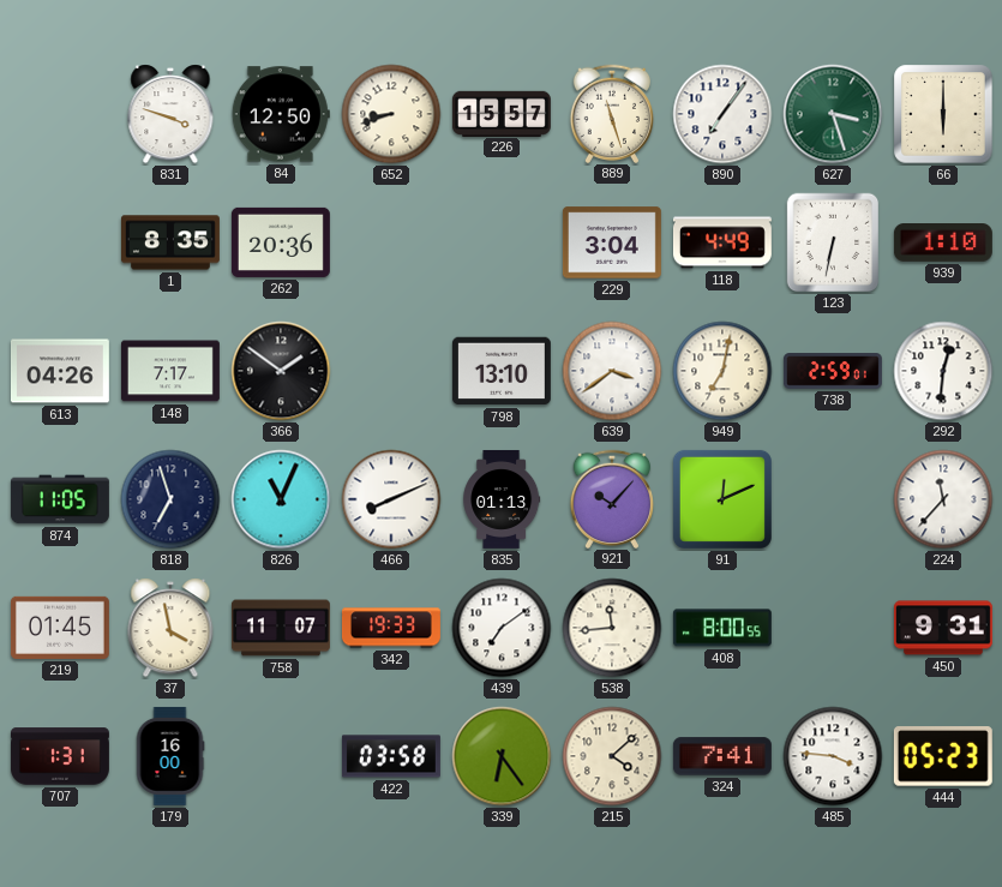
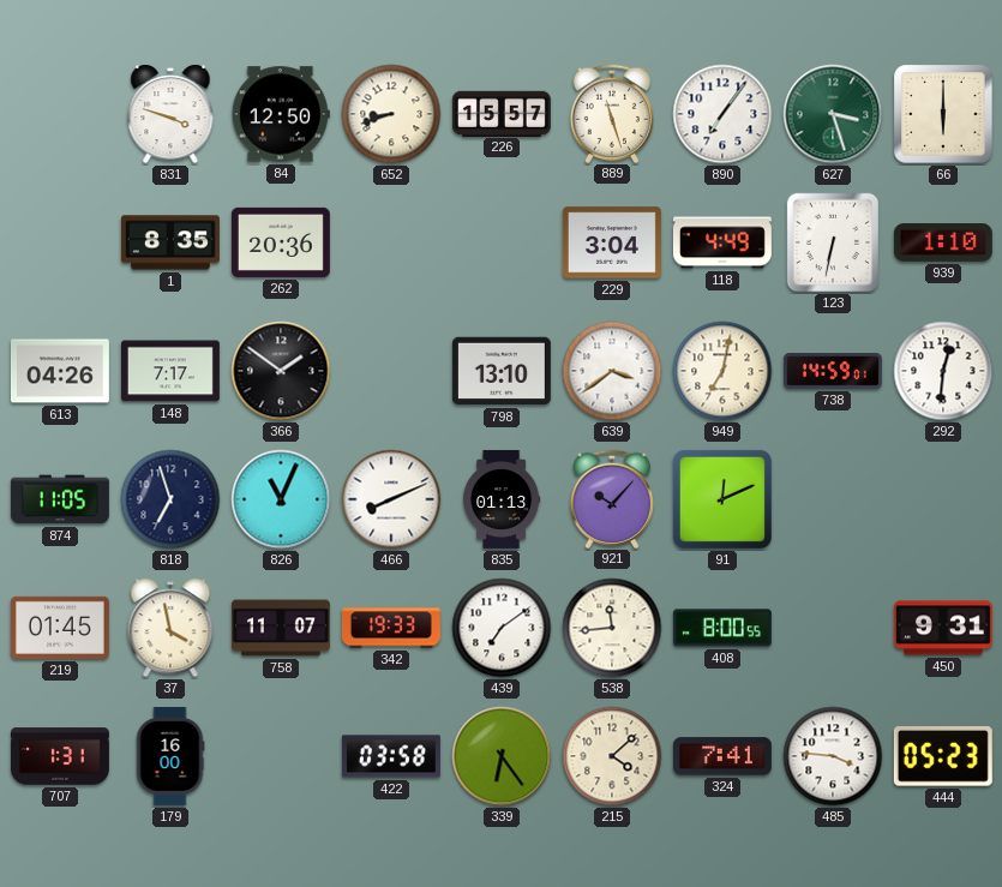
738: 2:59 -> 14:59 (833, 371)
224: 11:37 -> none (943, 499)
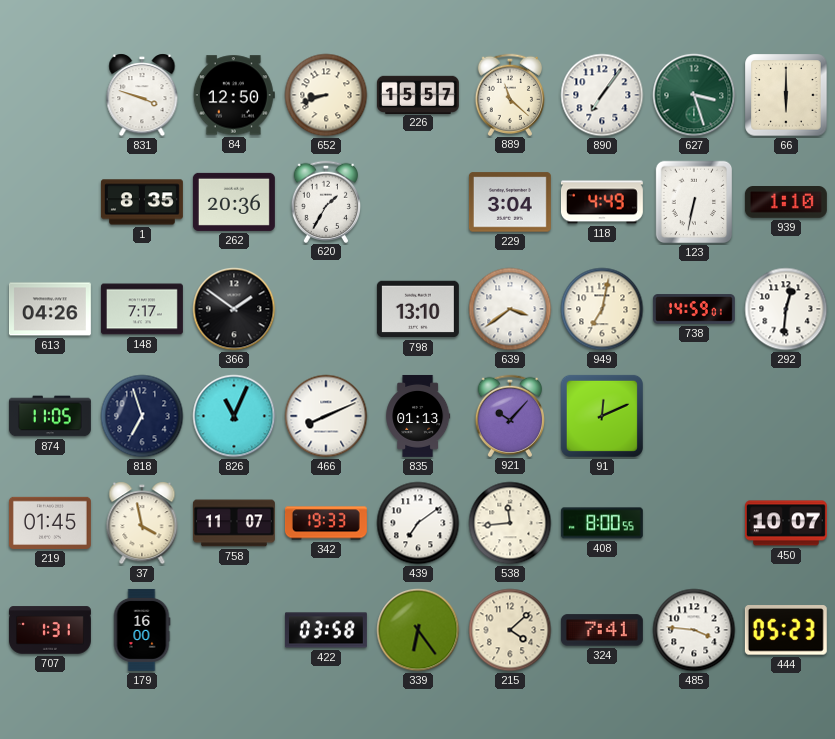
889: 11:27 -> 11:22 (509, 94)
620: none -> 1:35 (325, 201)
450: 9:31 -> 10:07 (786, 523)
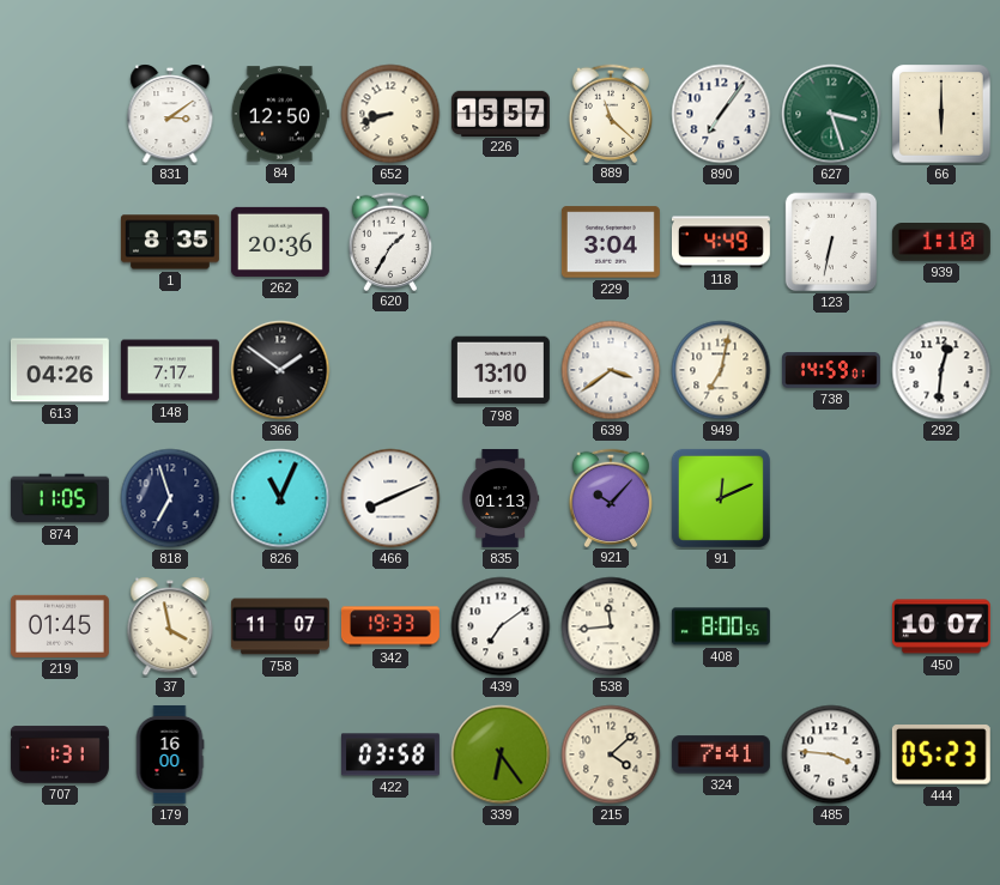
831: 3:48 -> 3:09 (170, 114)
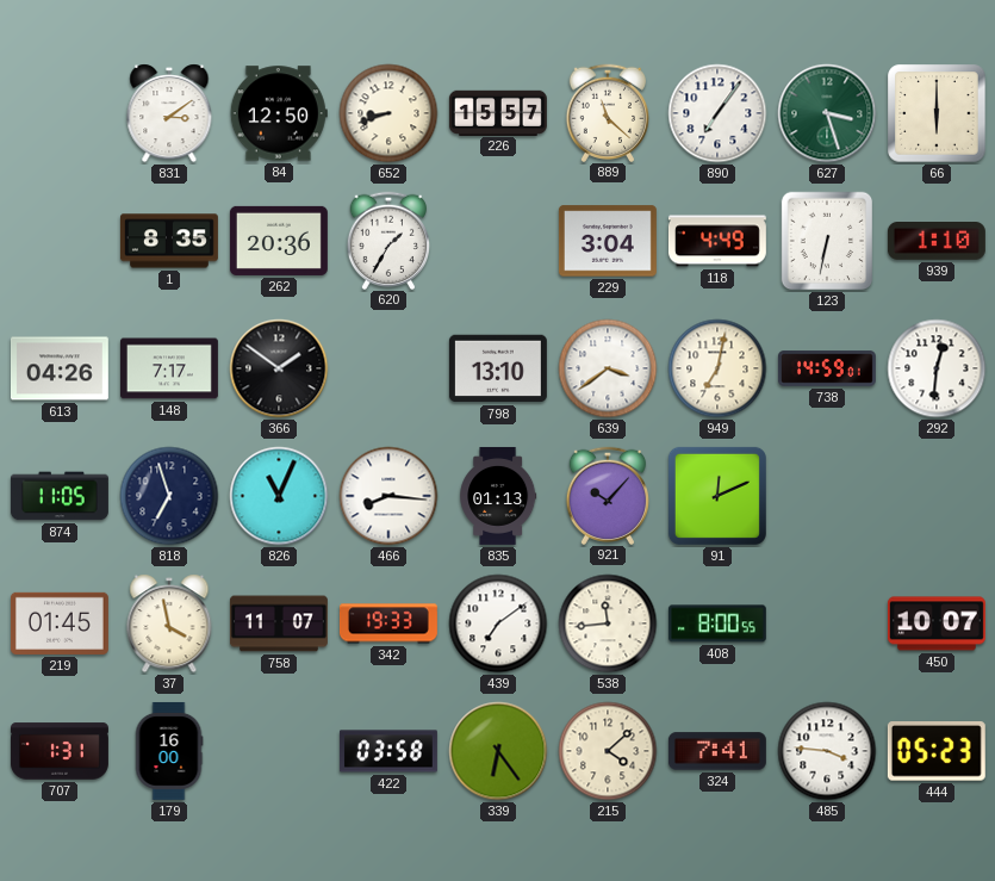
466: 8:11 -> 8:16 (388, 496)
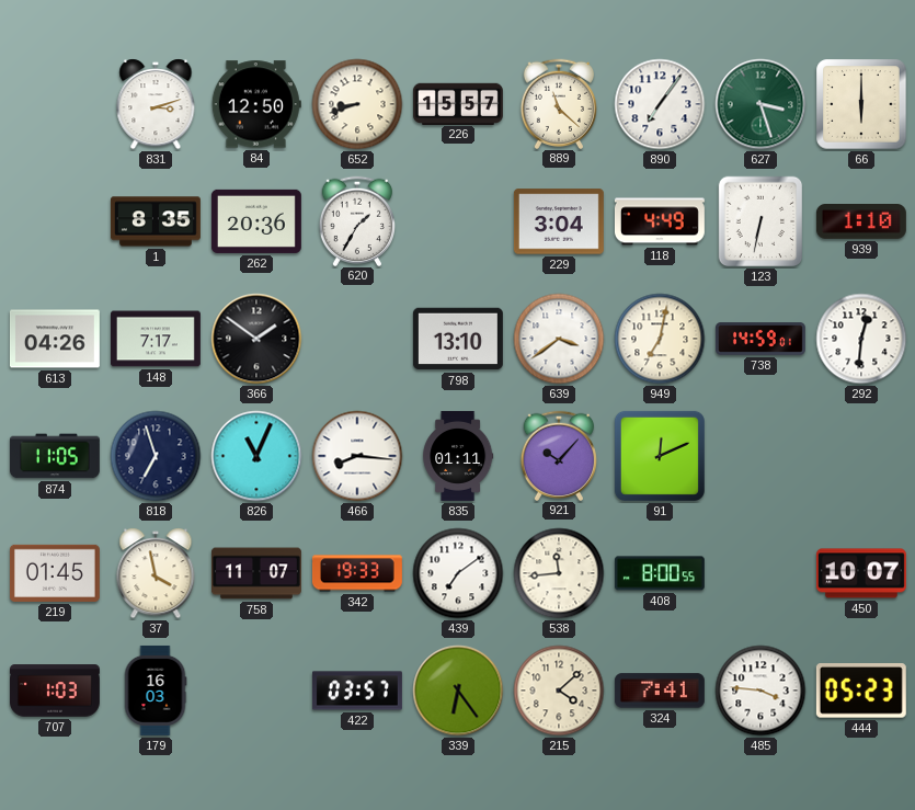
831: 3:09 -> 3:12 (156, 104)
835: 01:13 -> 01:11 (458, 456)
707: 1:31 -> 1:03 (55, 691)
179: 16:00 -> 16:03 (156, 691)
422: 03:58 -> 03:57 (357, 691)
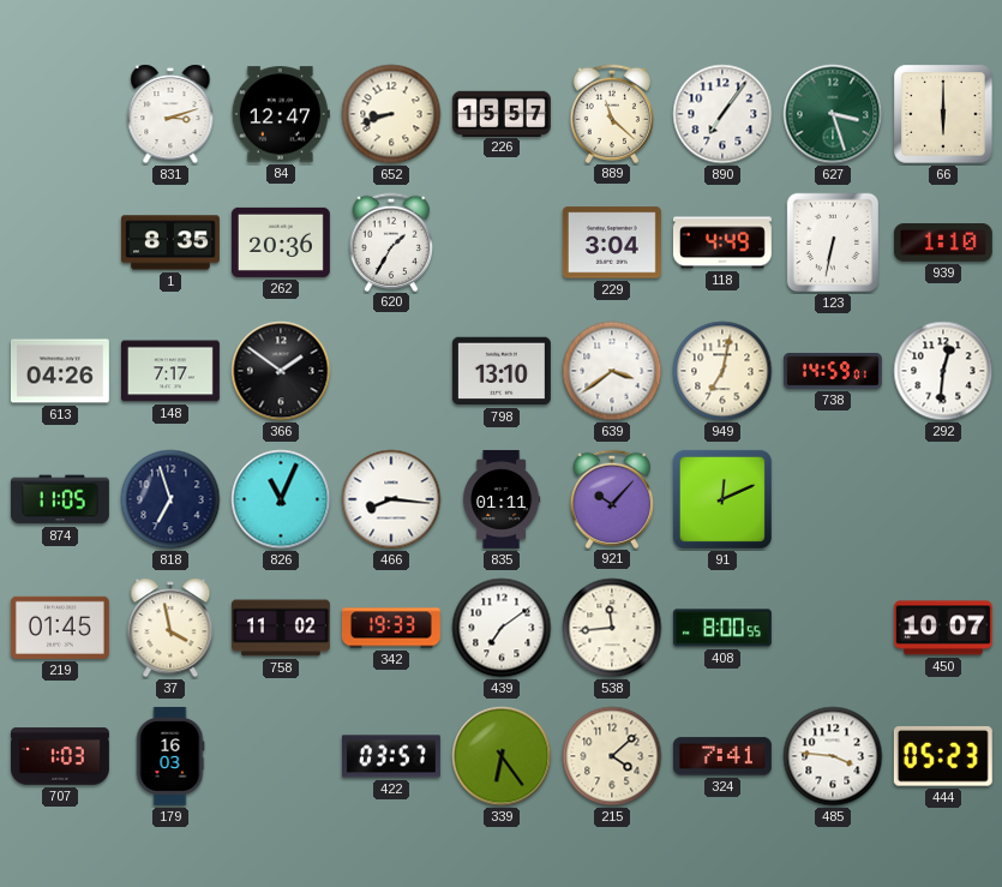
84: 12:50 -> 12:47 (281, 114)
758: 11:07 -> 11:02 (281, 628)
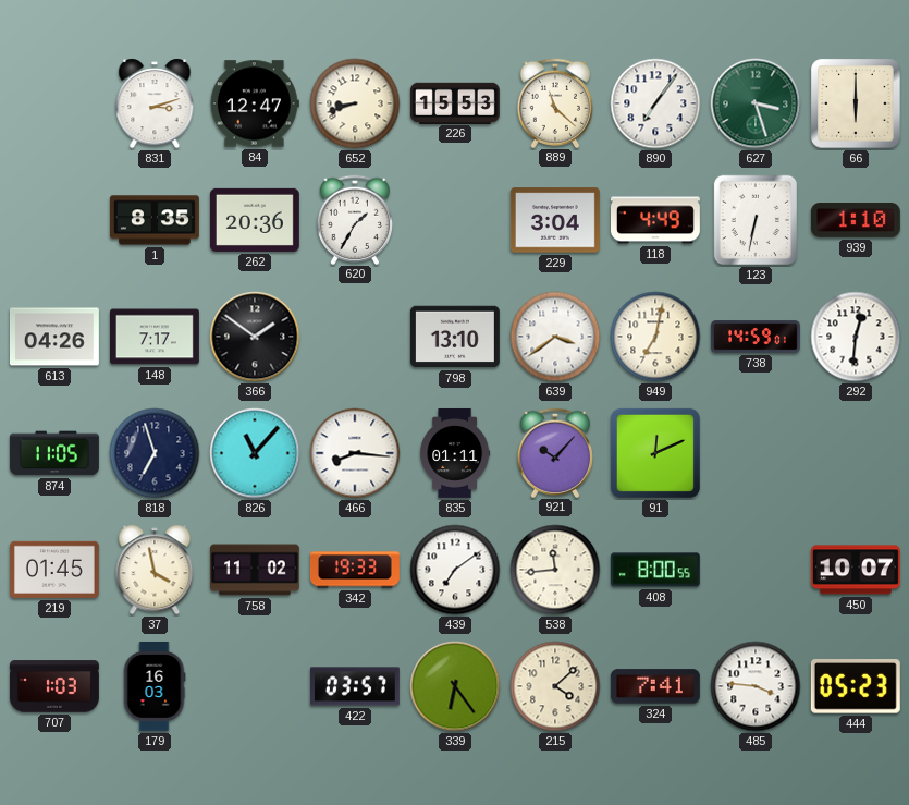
226: 15:57 -> 15:53 (455, 102)
826: 11:04 -> 11:07 (255, 453)
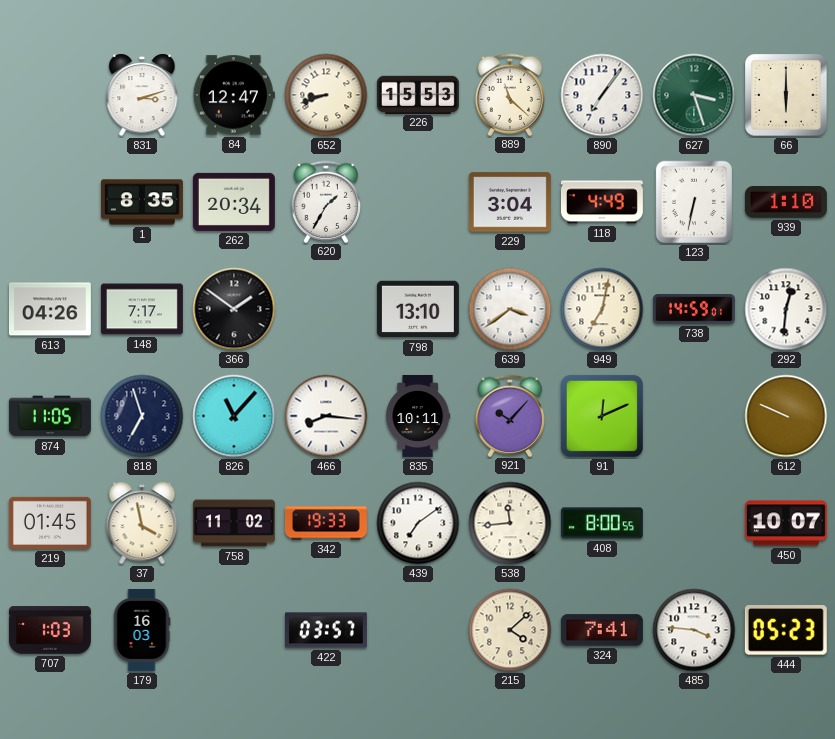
262: 20:36 -> 20:34 (234, 202)
835: 01:11 -> 10:11 (418, 416)
612: none -> 9:49 (786, 416)
339: 6:24 -> none (455, 686)
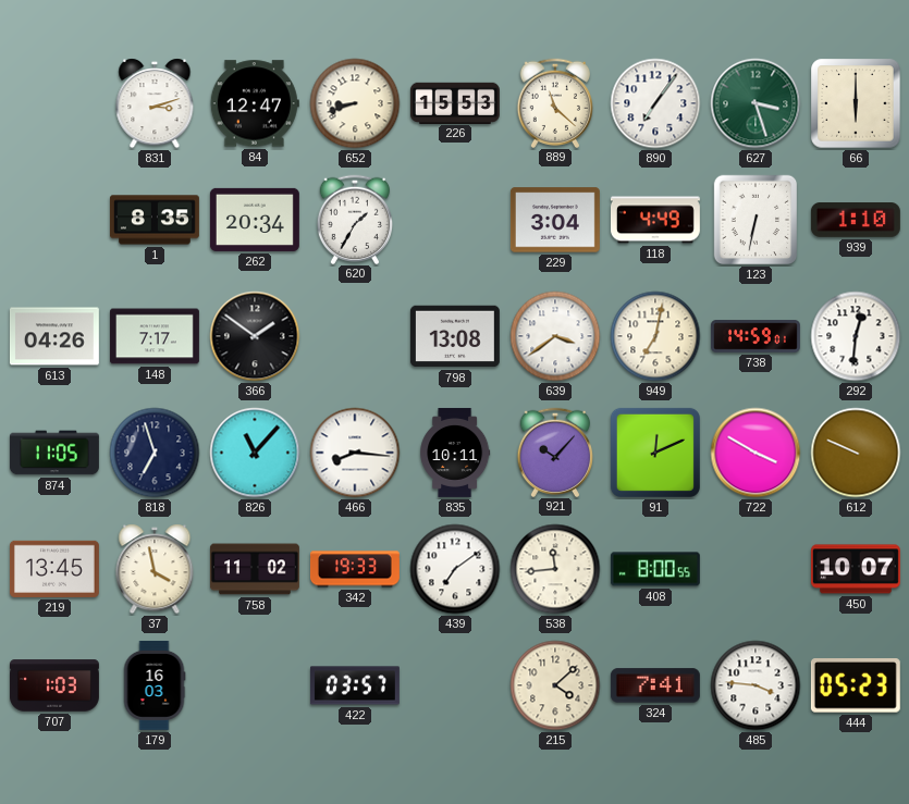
798: 13:10 -> 13:08 (455, 336)
722: none -> 3:50 (756, 453)
219: 01:45 -> 13:45 (54, 569)
